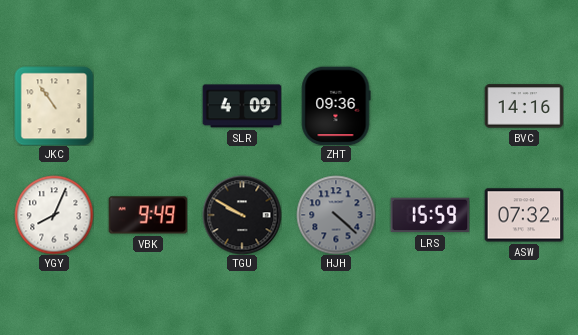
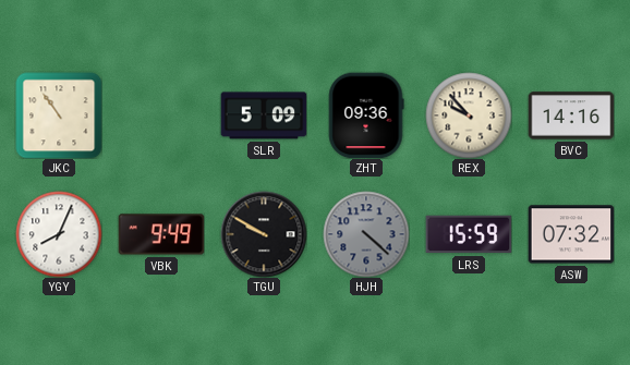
SLR: 4:09 -> 5:09 (264, 115)
REX: none -> 9:53 (469, 115)
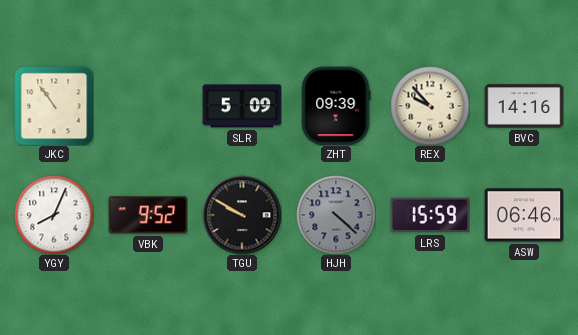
ZHT: 09:36 -> 09:39 (336, 106)
VBK: 9:49 -> 9:52 (148, 215)
ASW: 07:32 -> 06:46 (524, 215)
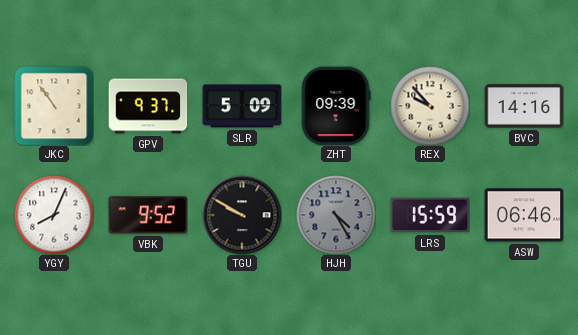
GPV: none -> 9:37 (148, 106)
HJH: 4:22 -> 4:25 (336, 215)
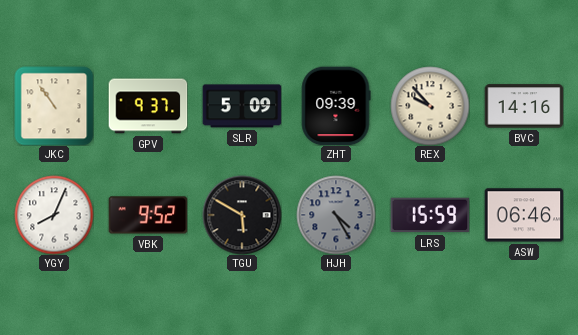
TGU: 9:50 -> 5:50 (242, 215)
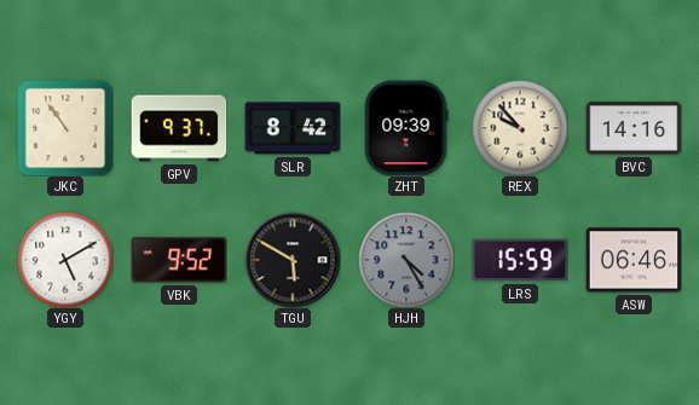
SLR: 5:09 -> 8:42 (293, 128)
YGY: 8:04 -> 5:10 (65, 260)
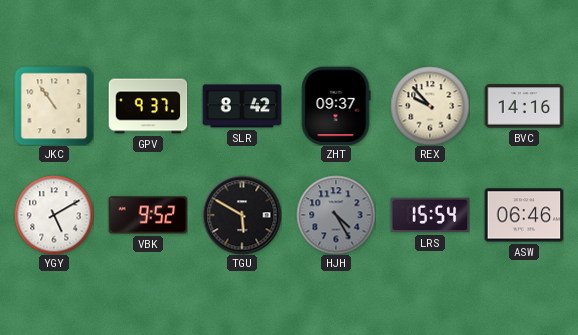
ZHT: 09:39 -> 09:37 (336, 106)
LRS: 15:59 -> 15:54 (430, 215)
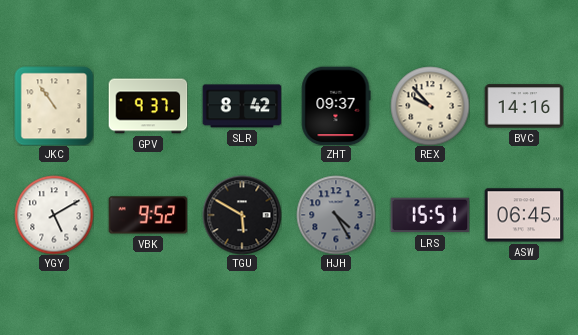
LRS: 15:54 -> 15:51 (430, 215)
ASW: 06:46 -> 06:45 (524, 215)
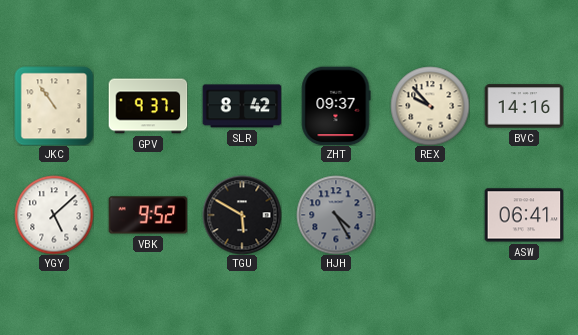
YGY: 5:10 -> 5:08 (54, 215)
LRS: 15:51 -> none (430, 215)
ASW: 06:45 -> 06:41 (524, 215)
